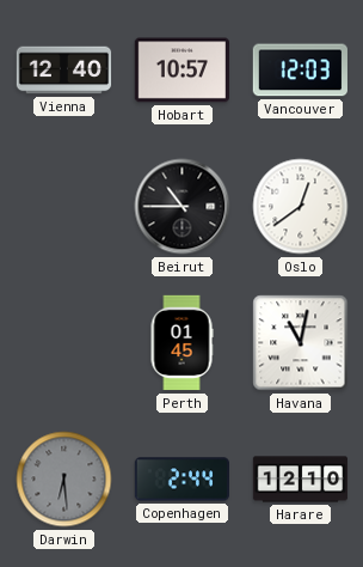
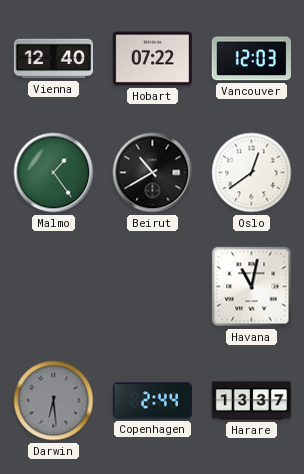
Hobart: 10:57 -> 07:22 (152, 59)
Malmo: none -> 1:24 (54, 173)
Beirut: 10:45 -> 10:40 (153, 173)
Perth: 01:45 -> none (181, 343)
Harare: 12:10 -> 13:37 (252, 401)
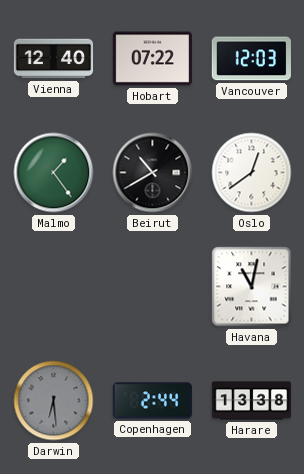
Harare: 13:37 -> 13:38 (252, 401)
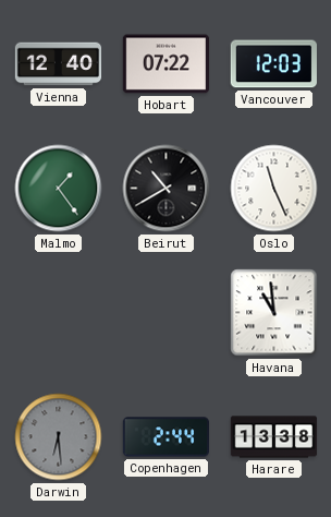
Oslo: 12:39 -> 11:26 (274, 189)
Havana: 11:02 -> 10:59 (274, 313)
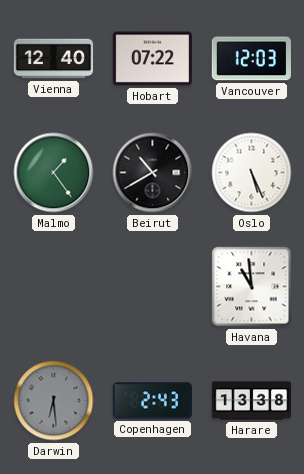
Oslo: 11:26 -> 5:26 (252, 173)
Copenhagen: 2:44 -> 2:43 (152, 401)
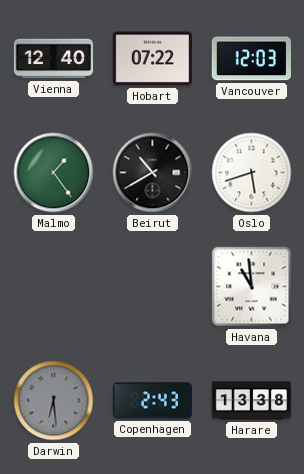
Oslo: 5:26 -> 5:42 (252, 173)
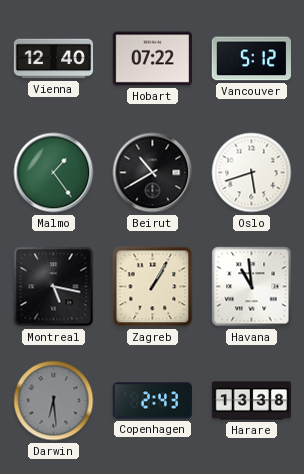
Vancouver: 12:03 -> 5:12 (251, 59)
Montreal: none -> 5:17 (54, 287)
Zagreb: none -> 1:05 (153, 287)
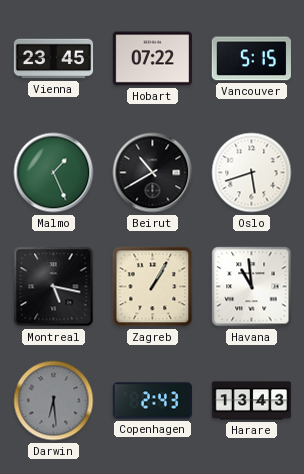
Vienna: 12:40 -> 23:45 (54, 59)
Vancouver: 5:12 -> 5:15 (251, 59)
Malmo: 1:24 -> 1:26 (54, 173)
Harare: 13:38 -> 13:43 (252, 401)
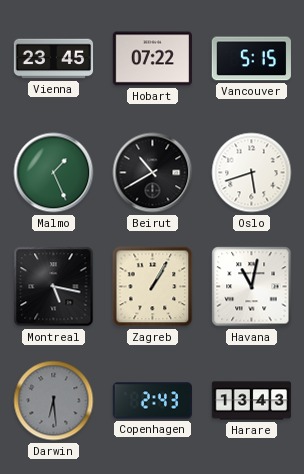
Havana: 10:59 -> 11:02 (252, 287)
